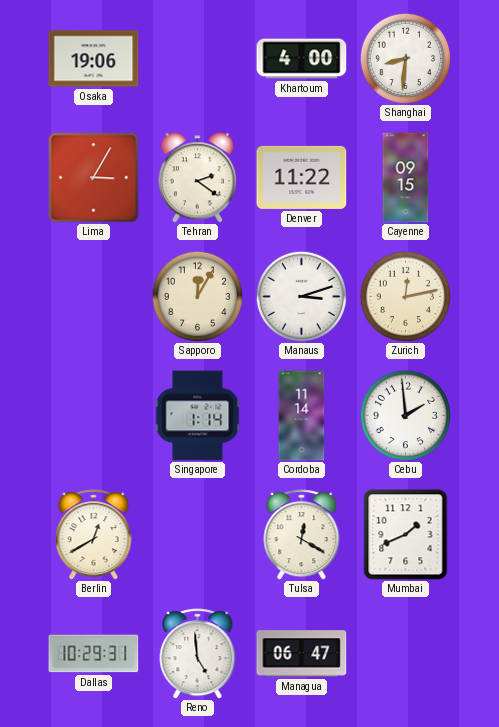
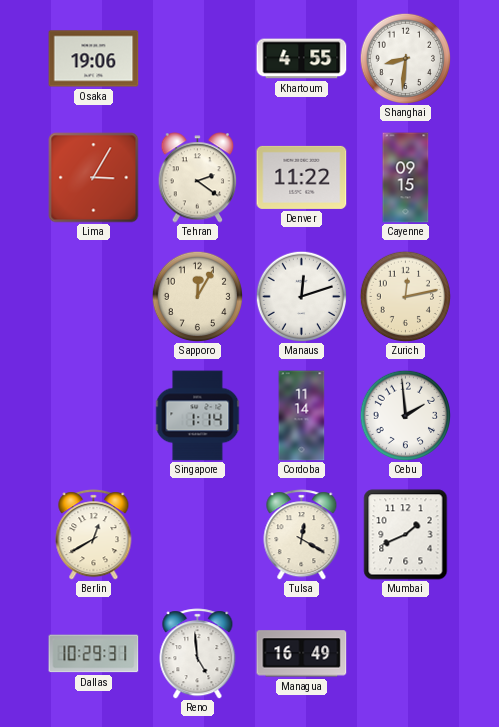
Khartoum: 4:00 -> 4:55 (302, 59)
Manaus: 3:12 -> 12:12 (301, 296)
Managua: 06:47 -> 16:49 (302, 654)
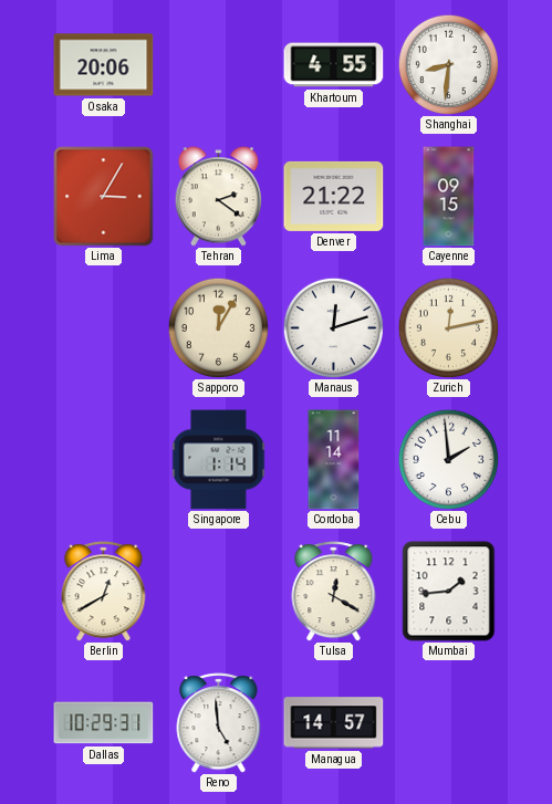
Osaka: 19:06 -> 20:06 (104, 65)
Denver: 11:22 -> 21:22 (334, 196)
Mumbai: 1:41 -> 1:44 (449, 592)
Managua: 16:49 -> 14:57 (334, 723)
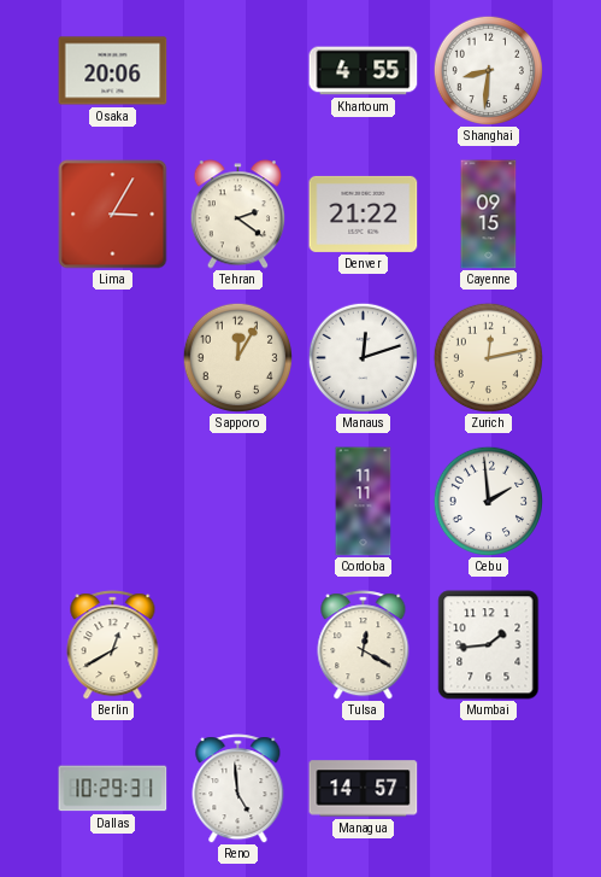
Singapore: 1:14 -> none (219, 460)
Cordoba: 11:14 -> 11:11 (364, 502)
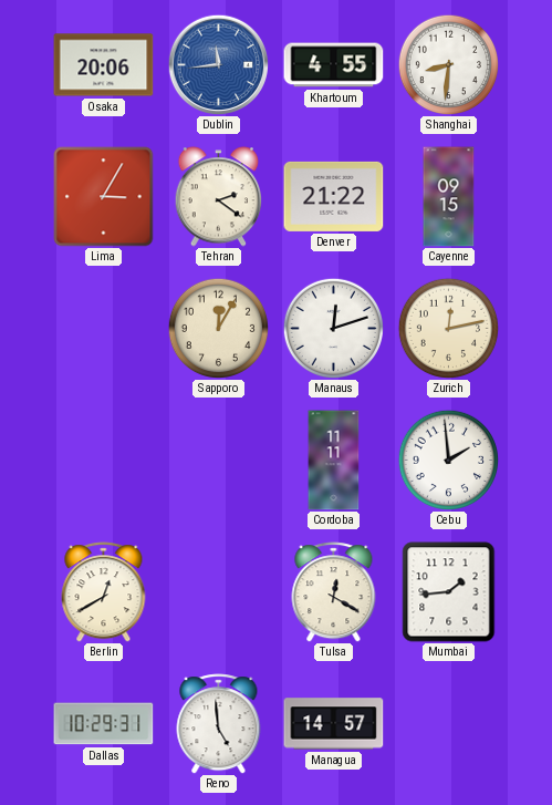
Dublin: none -> 11:44 (218, 64)
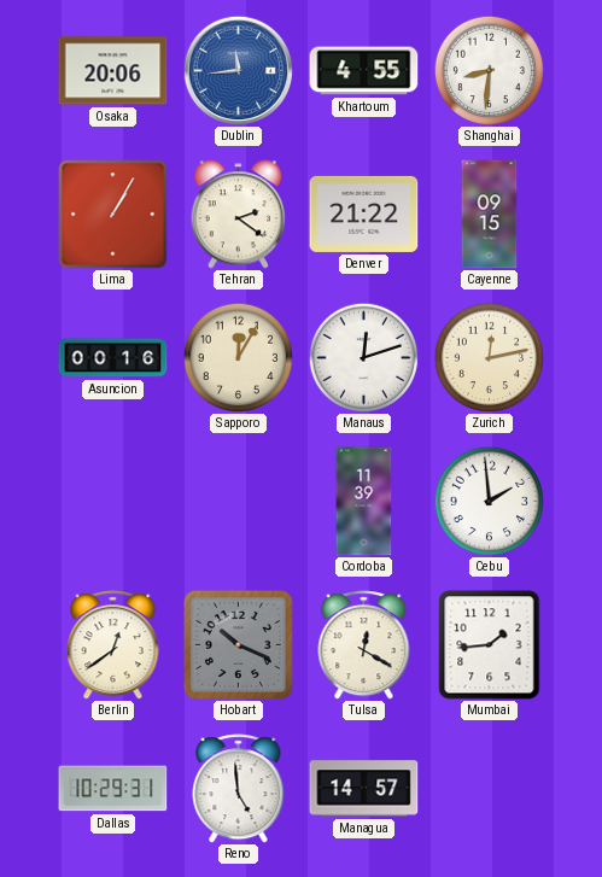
Lima: 3:05 -> 1:05 (113, 215)
Asuncion: none -> 00:16 (113, 358)
Cordoba: 11:11 -> 11:39 (364, 502)
Berlin: 12:40 -> 12:39 (113, 645)
Hobart: none -> 10:19 (238, 644)
